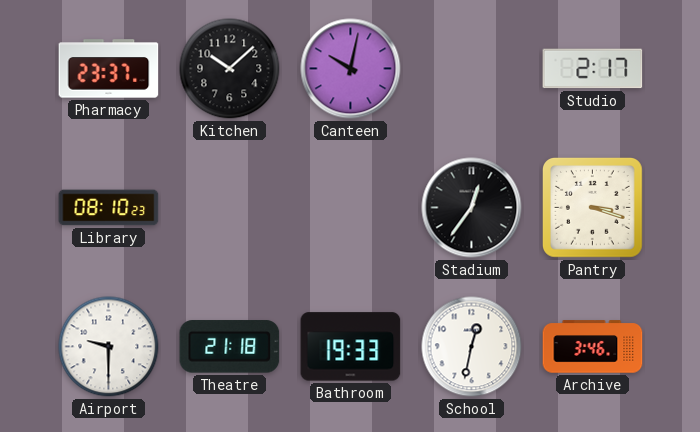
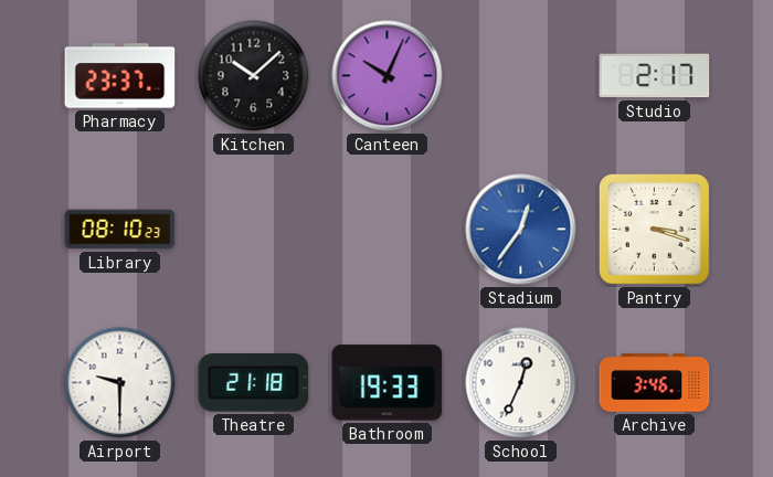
Canteen: 10:02 -> 10:04 (388, 76)
Stadium dial: black -> blue (521, 230)
School: 12:32 -> 12:34 (521, 383)
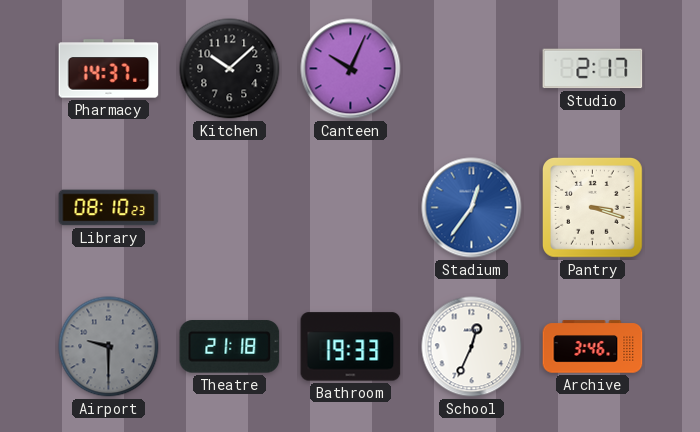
Pharmacy: 23:37 -> 14:37 (109, 69)
Airport dial: white -> grey (109, 347)
